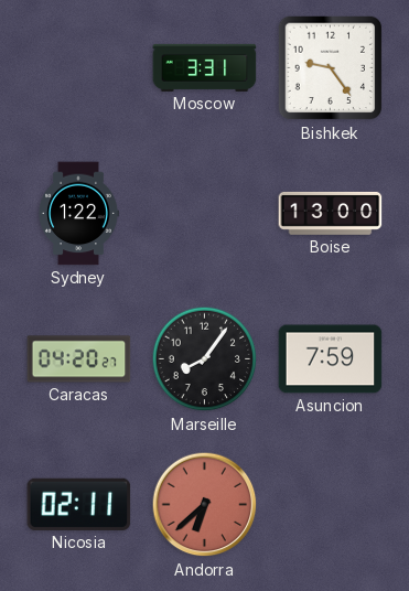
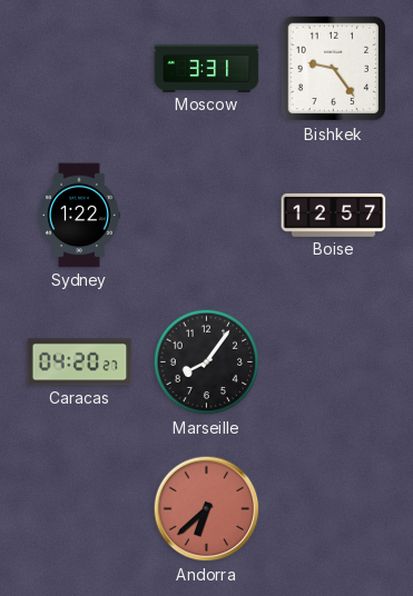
Boise: 13:00 -> 12:57 (334, 215)
Asuncion: 7:59 -> none (331, 359)
Nicosia: 02:11 -> none (79, 504)
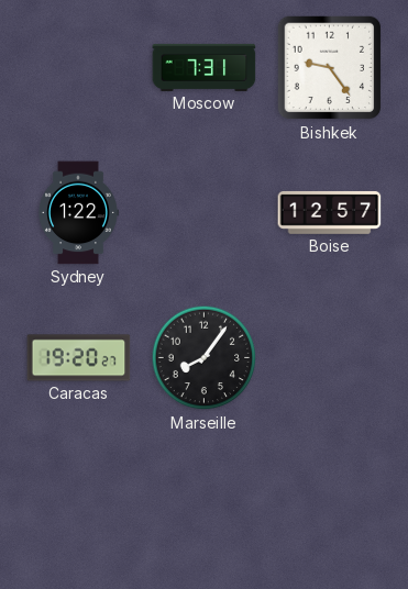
Moscow: 3:31 -> 7:31 (205, 67)
Caracas: 04:20 -> 19:20 (79, 358)
Andorra: 6:38 -> none (207, 509)
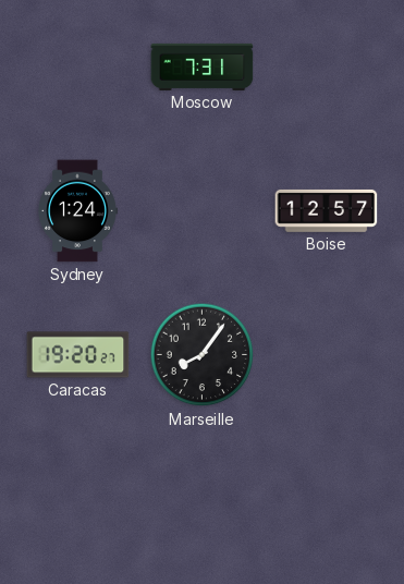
Bishkek: 9:24 -> none (330, 68)
Sydney: 1:22 -> 1:24 (78, 211)
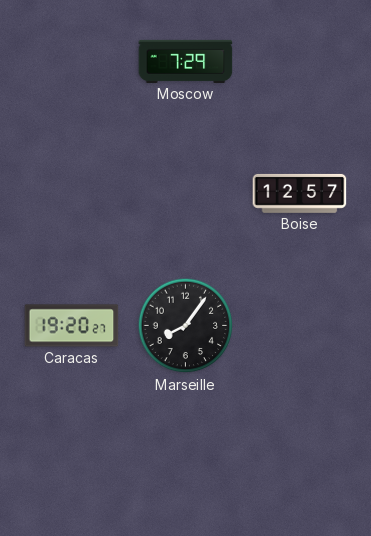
Moscow: 7:31 -> 7:29 (186, 61)
Sydney: 1:24 -> none (78, 211)
